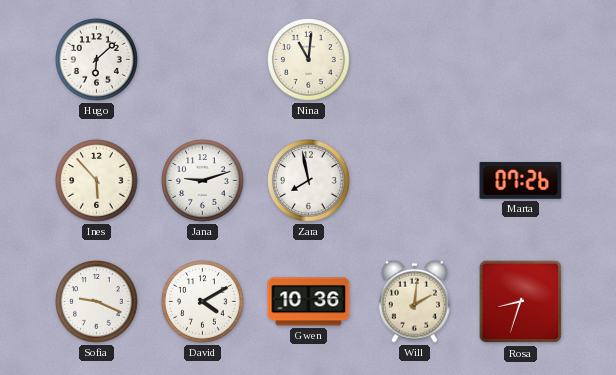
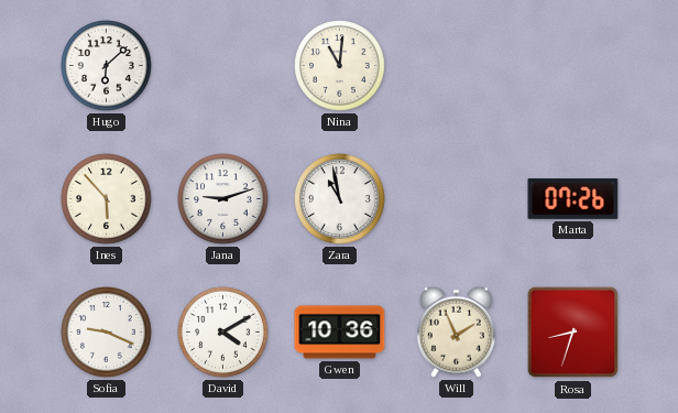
Zara: 7:58 -> 10:58 (340, 199)
Will: 2:01 -> 1:56 (456, 332)
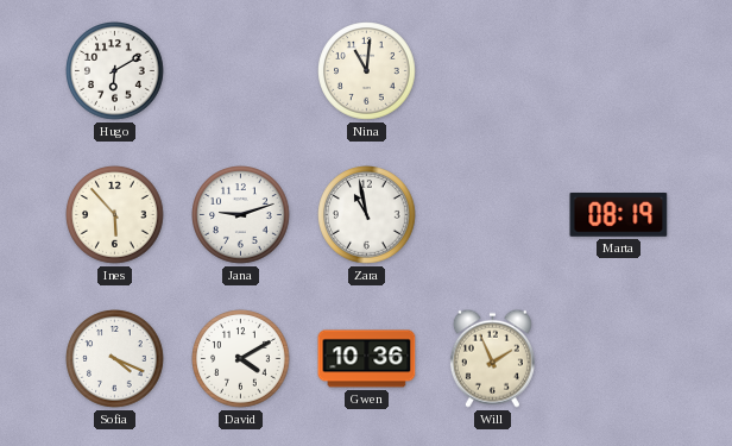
Hugo: 6:08 -> 6:10 (115, 71)
Marta: 07:26 -> 08:19 (619, 215)
Sofia: 9:19 -> 4:19 (115, 359)
Rosa: 8:33 -> none (573, 333)
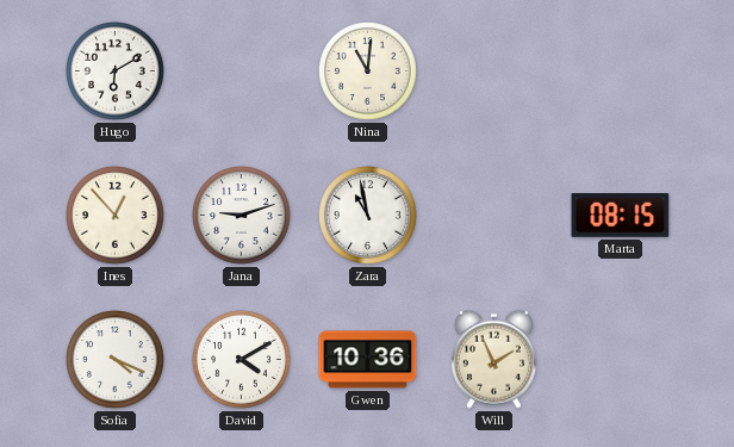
Ines: 5:53 -> 12:53 (116, 216)
Marta: 08:19 -> 08:15 (621, 216)
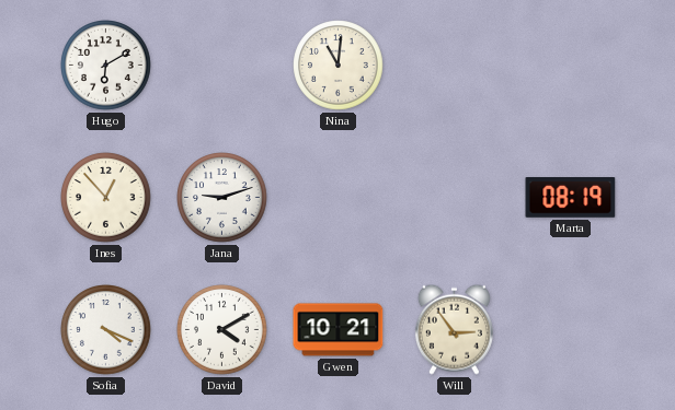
Zara: 10:58 -> none (368, 216)
Marta: 08:15 -> 08:19 (571, 198)
Gwen: 10:36 -> 10:21 (339, 330)
Will: 1:56 -> 2:54 (454, 329)
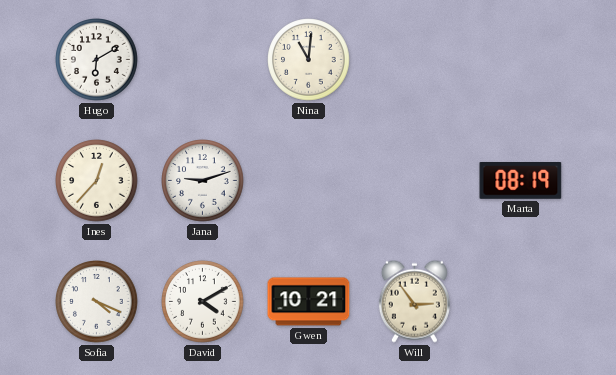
Ines: 12:53 -> 12:37 (97, 181)
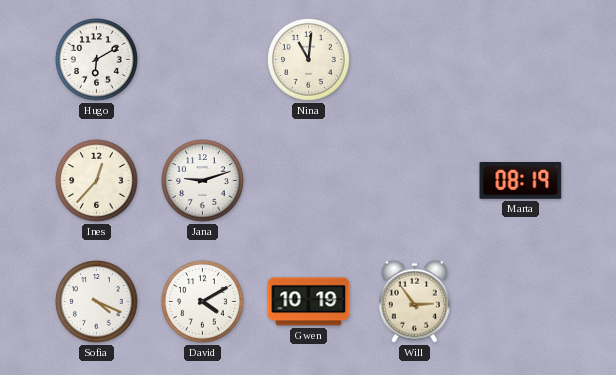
Gwen: 10:21 -> 10:19 (309, 302)
